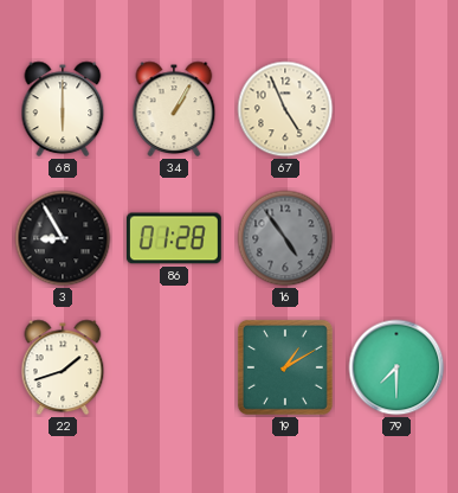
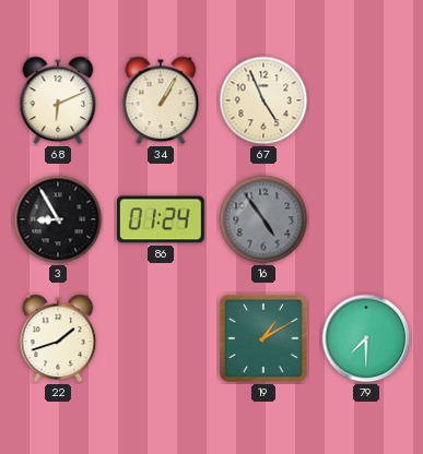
68: 6:00 -> 6:11 (58, 100)
86: 01:28 -> 01:24 (161, 219)
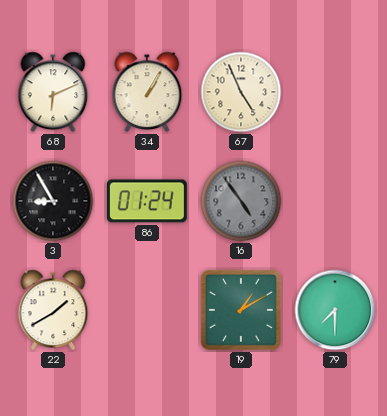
22: 1:42 -> 1:40 (53, 310)
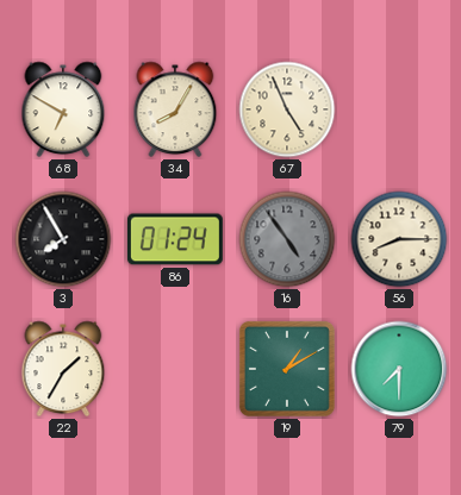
68: 6:11 -> 6:50 (63, 109)
34: 1:05 -> 8:05 (175, 109)
3: 8:55 -> 7:55 (63, 239)
56: none -> 8:15 (399, 239)
22: 1:40 -> 1:35 (63, 369)
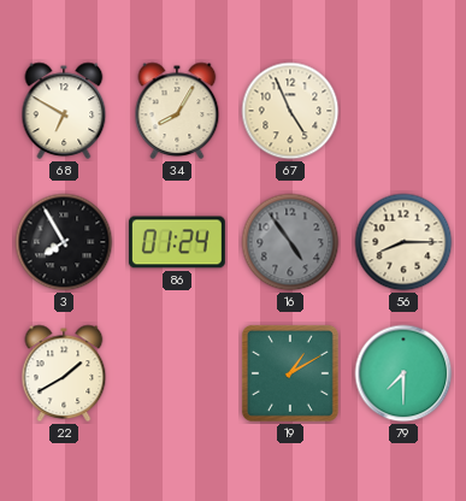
22: 1:35 -> 1:40 (64, 373)
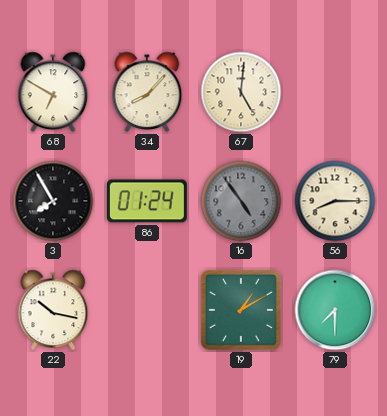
34: 8:05 -> 8:07 (147, 92)
67: 4:56 -> 5:01 (241, 92)
22: 1:40 -> 10:17 (53, 310)
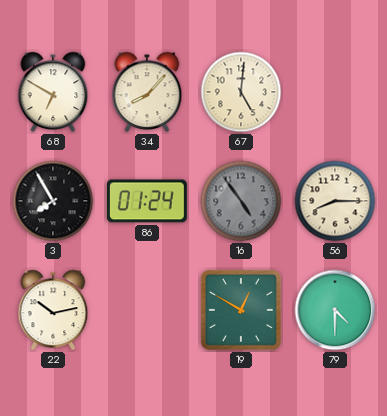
22: 10:17 -> 10:13 (53, 310)
19: 1:10 -> 12:50 (241, 310)
79: 7:30 -> 4:30 (335, 310)
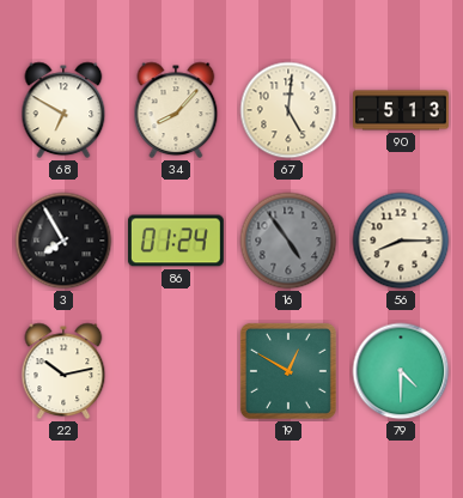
90: none -> 5:13 (402, 110)
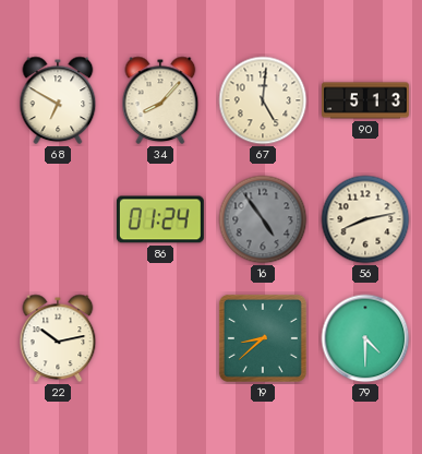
3: 7:55 -> none (63, 241)
56: 8:15 -> 8:13 (365, 219)
19: 12:50 -> 8:38 (263, 338)
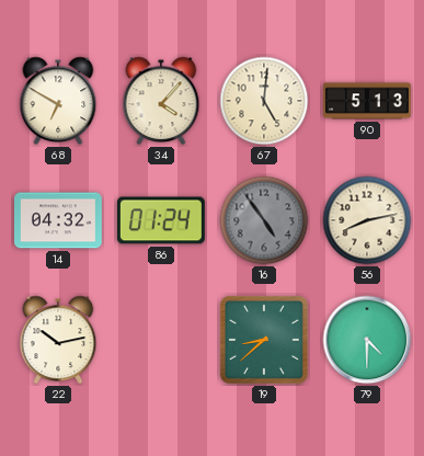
34: 8:07 -> 4:07 (161, 101)
14: none -> 04:32 (59, 220)
